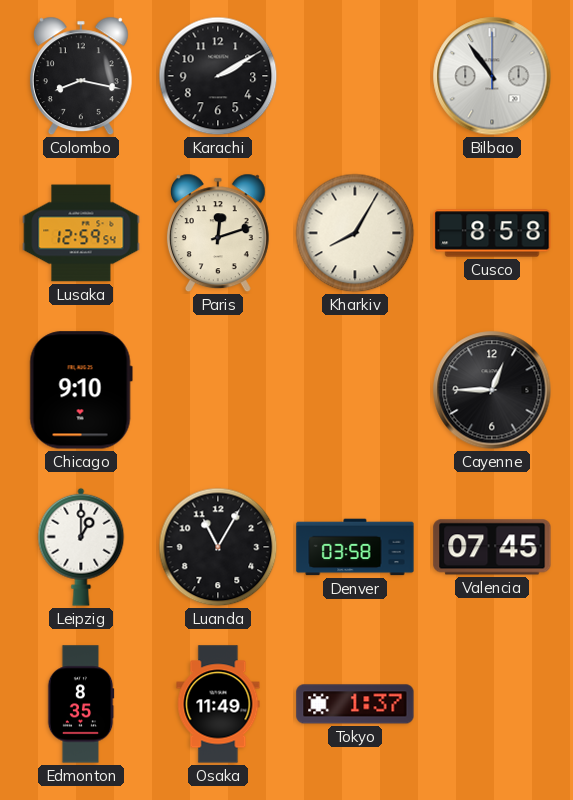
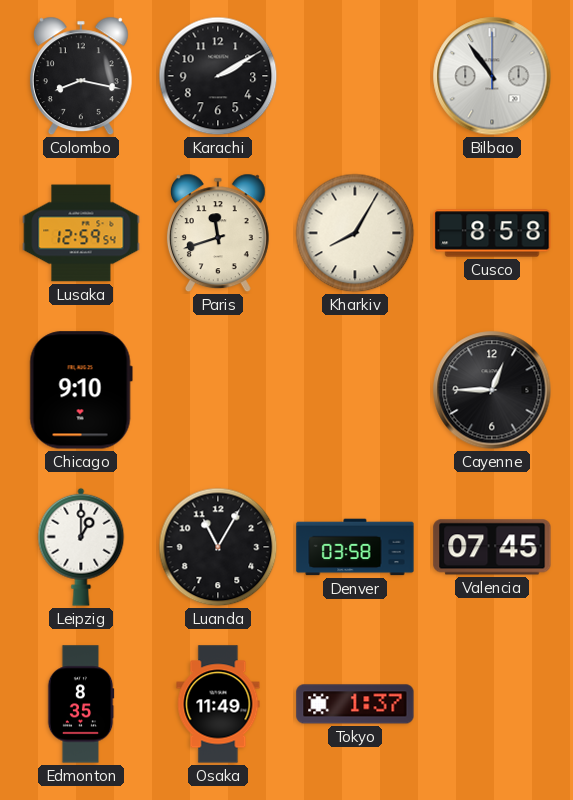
Paris: 12:12 -> 11:42 (218, 233)
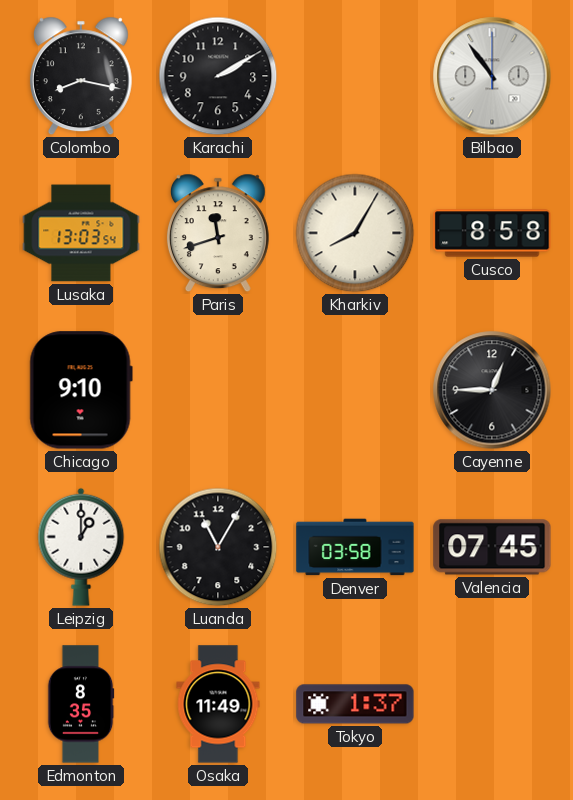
Lusaka: 12:59 -> 13:03 (81, 233)
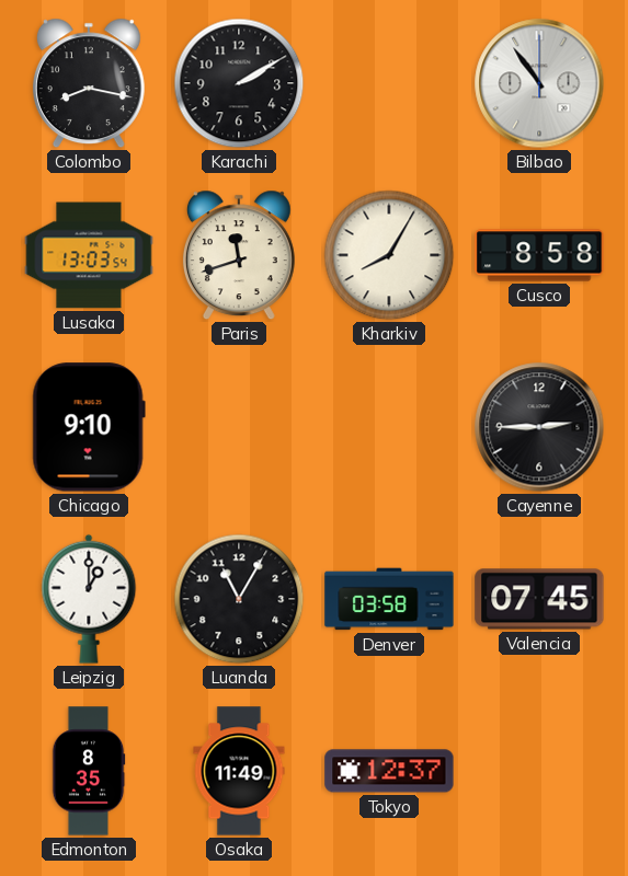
Cayenne: 12:45 -> 2:45 (539, 427)
Tokyo: 1:37 -> 12:37 (389, 771)
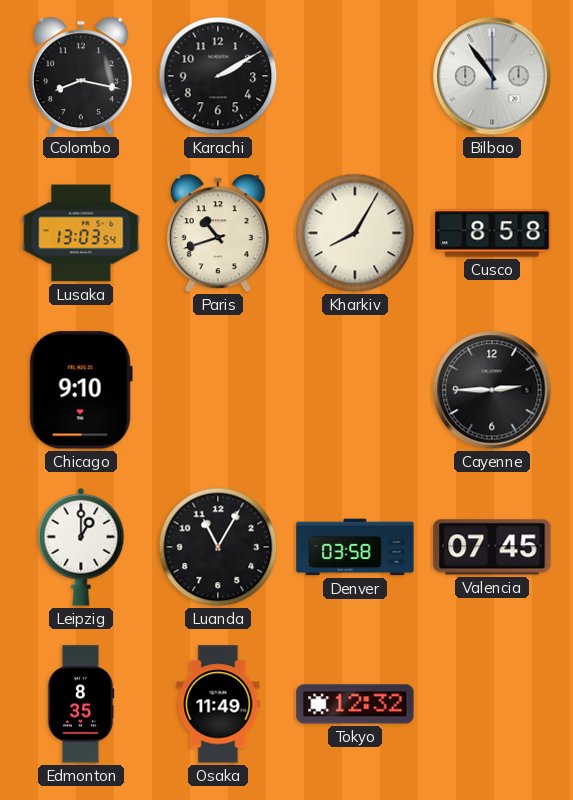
Paris: 11:42 -> 10:42 (218, 233)
Tokyo: 12:37 -> 12:32 (355, 704)
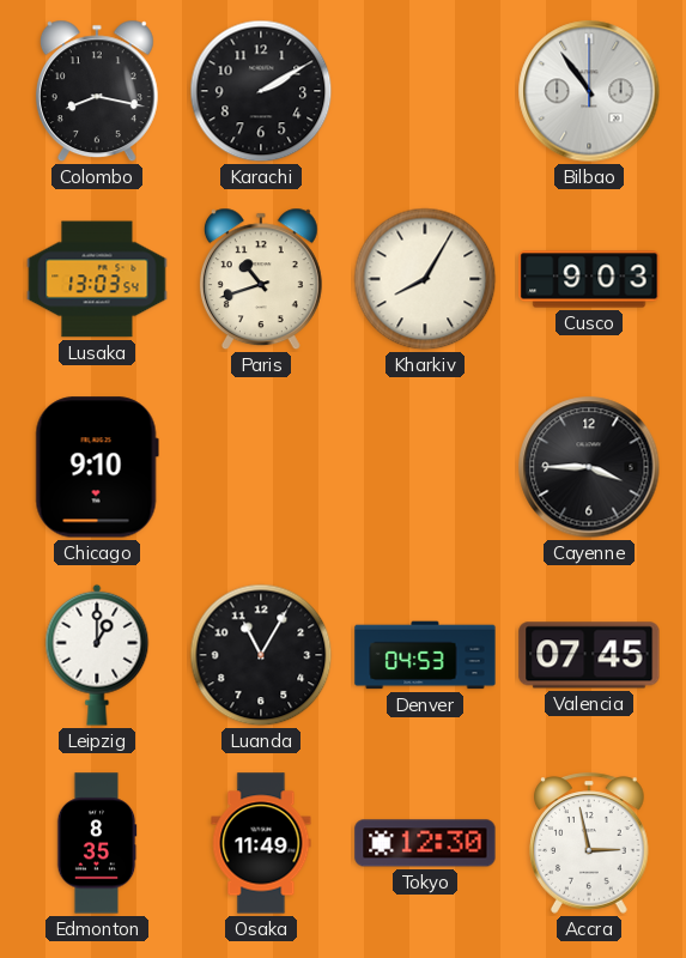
Cusco: 8:58 -> 9:03 (589, 279)
Cayenne: 2:45 -> 3:45 (589, 467)
Denver: 03:58 -> 04:53 (425, 655)
Tokyo: 12:32 -> 12:30 (425, 843)
Accra: none -> 2:58 (589, 843)
